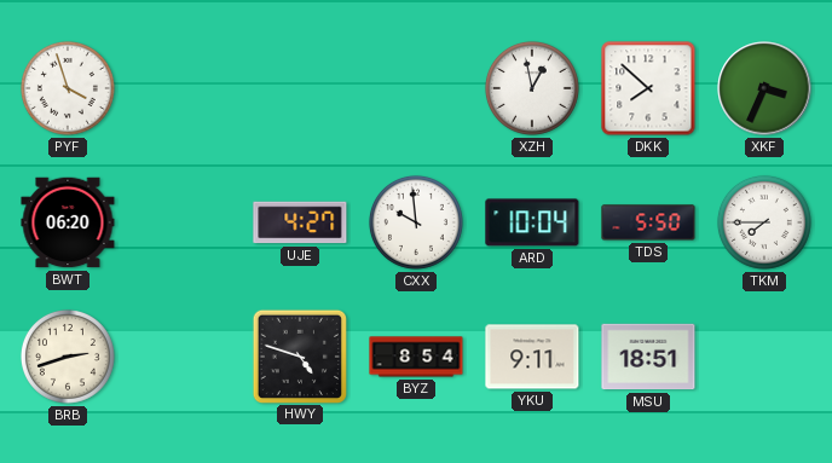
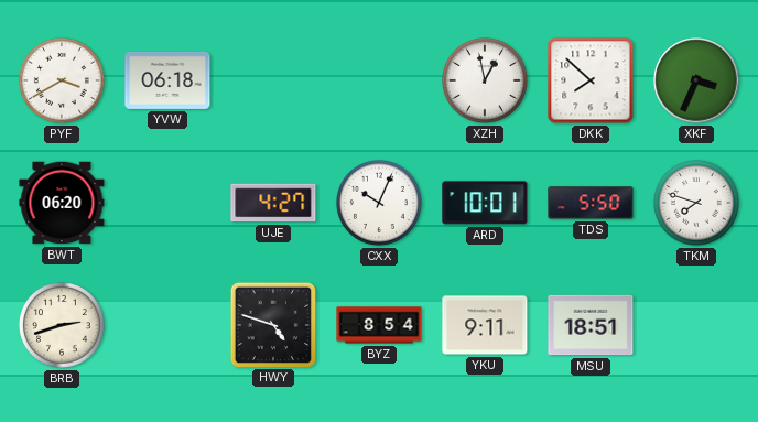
PYF: 3:57 -> 3:40 (62, 80)
YVW: none -> 06:18 (167, 80)
CXX: 9:59 -> 10:04 (379, 203)
ARD: 10:04 -> 10:01 (485, 203)
TKM: 7:45 -> 7:48 (696, 203)
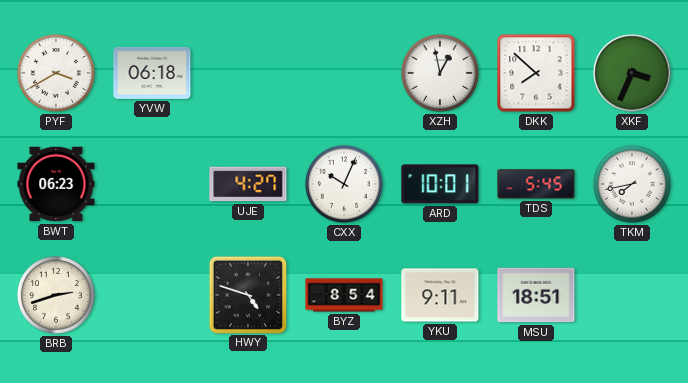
BWT: 06:20 -> 06:23 (56, 184)
TDS: 5:50 -> 5:45 (536, 184)
TKM: 7:48 -> 7:43 (632, 184)
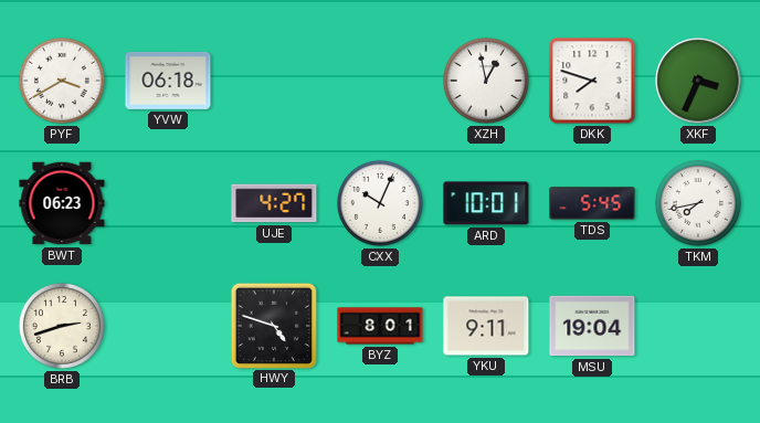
DKK: 7:52 -> 7:48 (592, 81)
BYZ: 8:54 -> 8:01 (380, 326)
MSU: 18:51 -> 19:04 (592, 326)
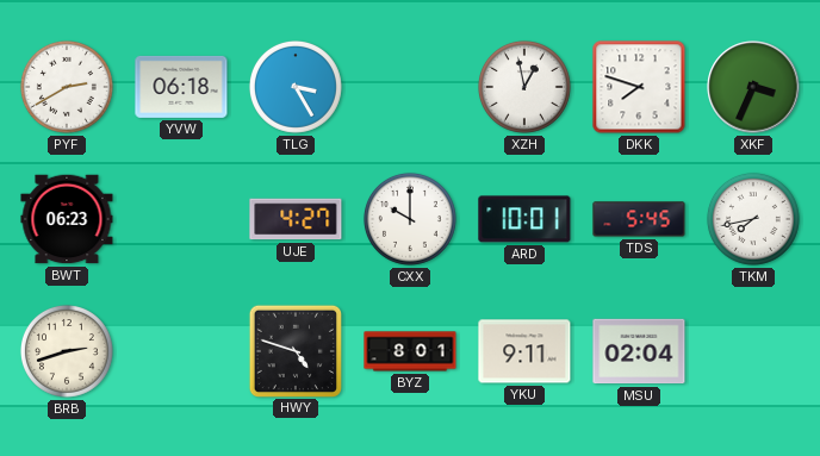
PYF: 3:40 -> 2:40 (67, 87)
TLG: none -> 3:25 (296, 87)
CXX: 10:04 -> 10:00 (410, 219)
MSU: 19:04 -> 02:04 (639, 351)
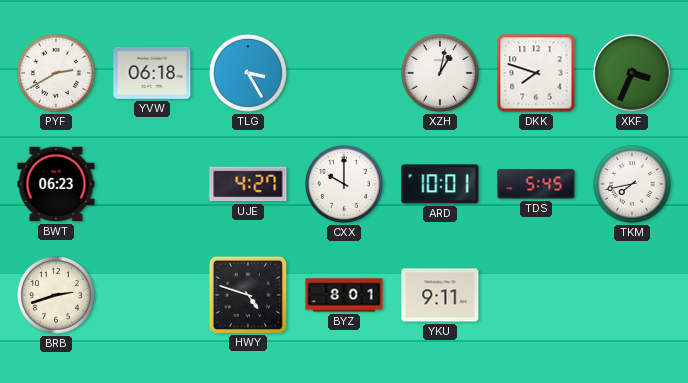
XZH: 12:58 -> 1:02 (440, 73)
MSU: 02:04 -> none (639, 351)
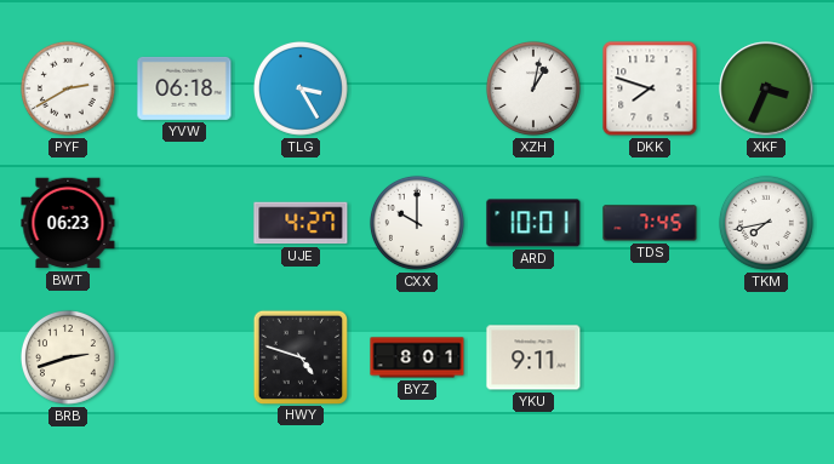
TDS: 5:45 -> 7:45 (650, 223)
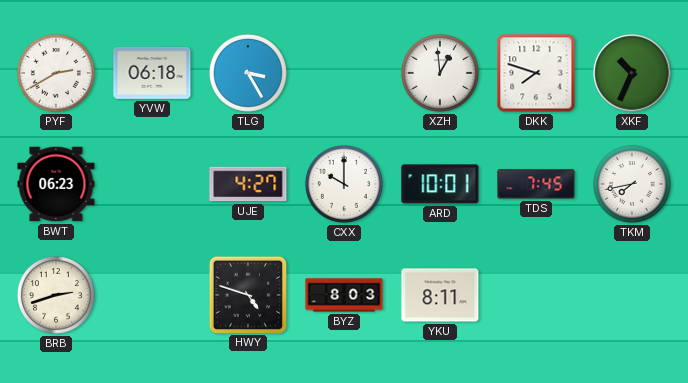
XZH: 1:02 -> 12:59 (440, 73)
XKF: 3:34 -> 10:34 (632, 73)
BYZ: 8:01 -> 8:03 (344, 295)
YKU: 9:11 -> 8:11 (440, 295)
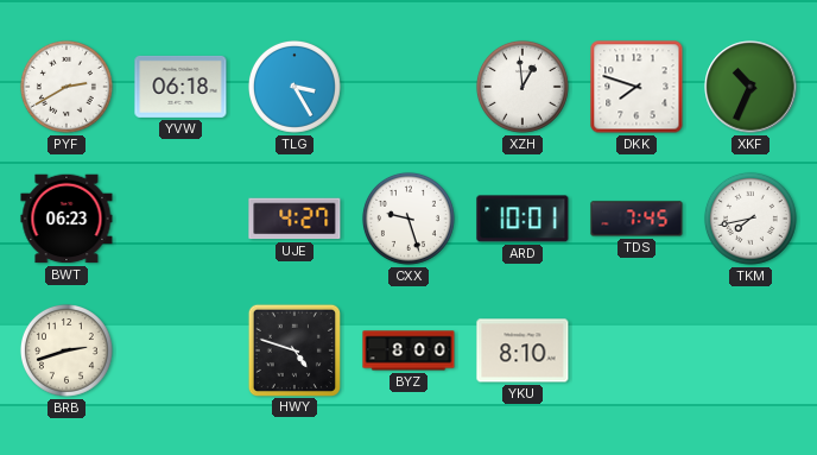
CXX: 10:00 -> 9:27 (408, 219)
BYZ: 8:03 -> 8:00 (408, 350)
YKU: 8:11 -> 8:10 (522, 350)
